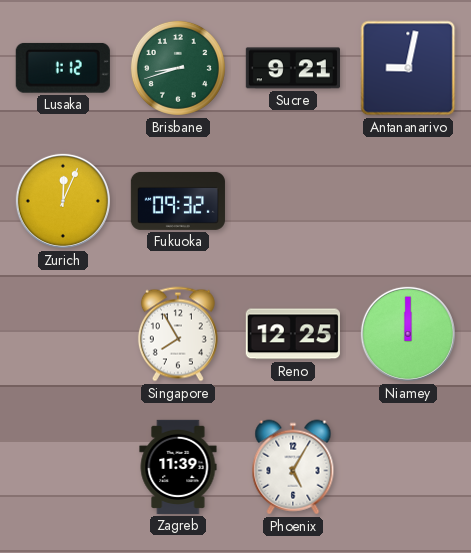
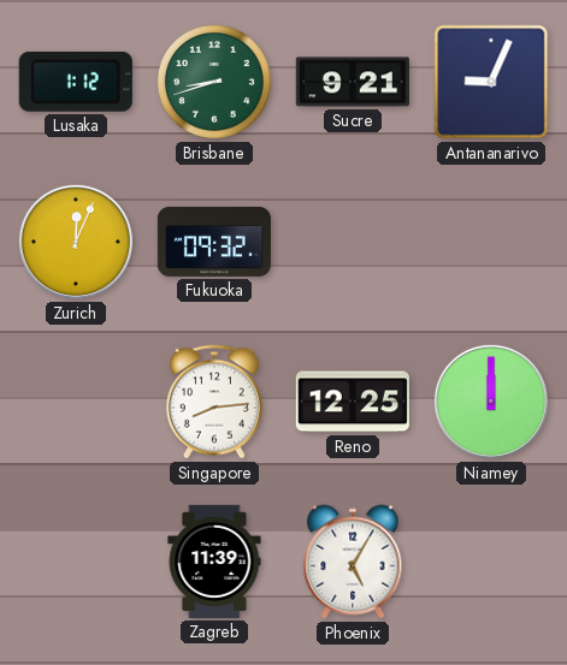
Antananarivo: 9:02 -> 9:04 (491, 82)
Singapore: 7:55 -> 8:14 (214, 402)
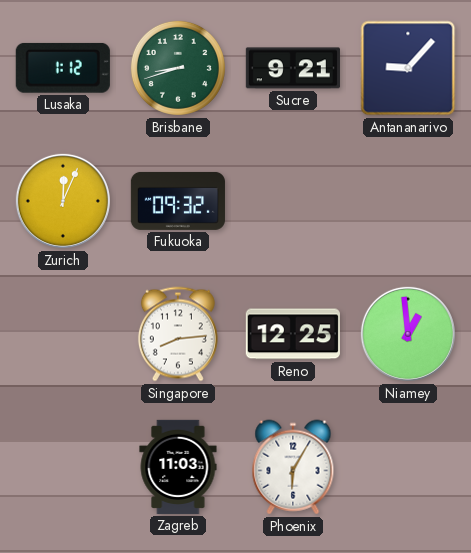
Antananarivo: 9:04 -> 9:07 (408, 68)
Niamey: 12:00 -> 12:59 (408, 334)
Zagreb: 11:39 -> 11:03 (178, 467)
Phoenix: 5:05 -> 6:05 (293, 467)
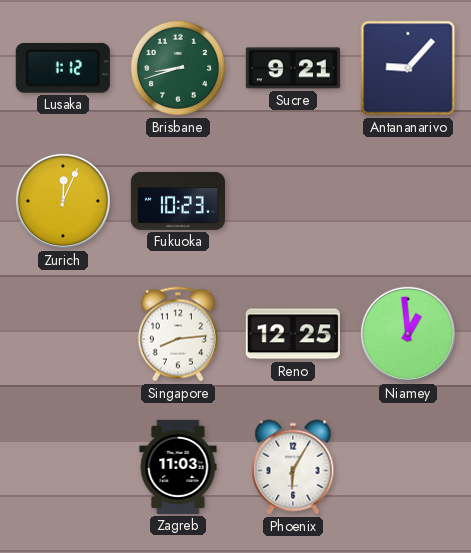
Fukuoka: 09:32 -> 10:23 (178, 201)
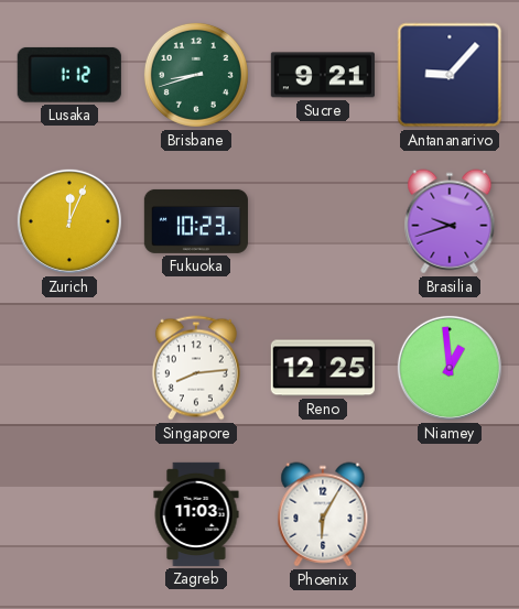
Brasilia: none -> 9:42 (450, 221)
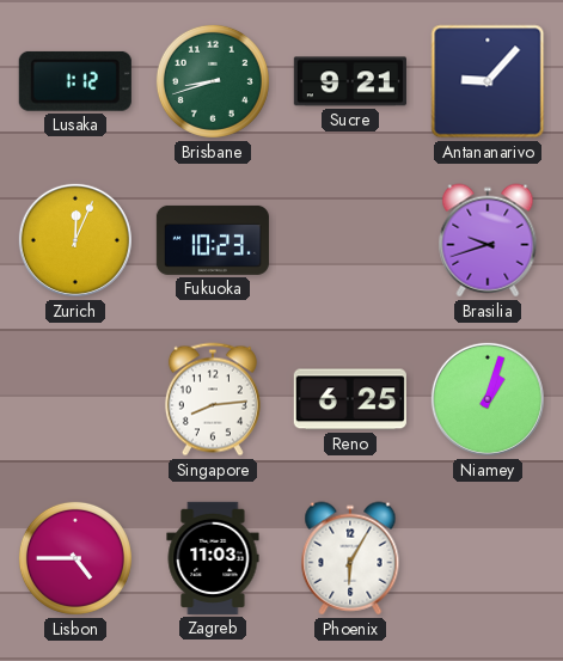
Reno: 12:25 -> 6:25 (350, 399)
Niamey: 12:59 -> 1:03 (488, 399)
Lisbon: none -> 4:45 (75, 558)
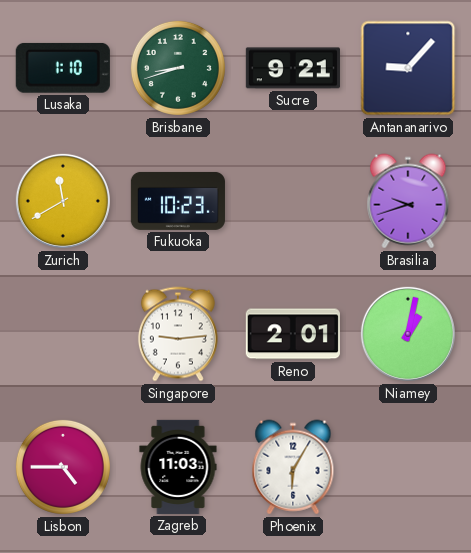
Lusaka: 1:12 -> 1:10 (63, 68)
Zurich: 12:04 -> 11:40 (63, 201)
Singapore: 8:14 -> 9:14 (178, 334)
Reno: 6:25 -> 2:01 (293, 334)
Niamey: 1:03 -> 1:02 (408, 334)
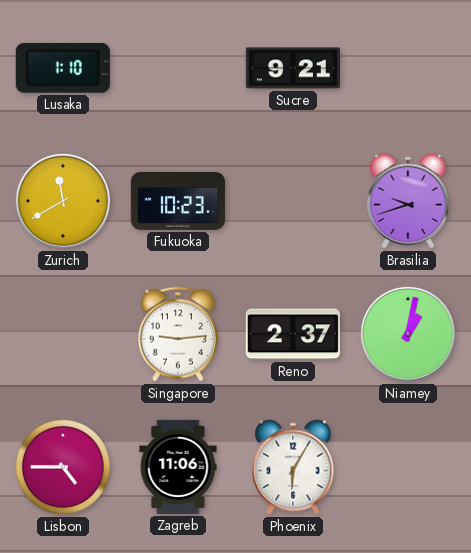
Brisbane: 8:42 -> none (178, 68)
Antananarivo: 9:07 -> none (408, 68)
Reno: 2:01 -> 2:37 (293, 334)
Zagreb: 11:03 -> 11:06 (178, 467)
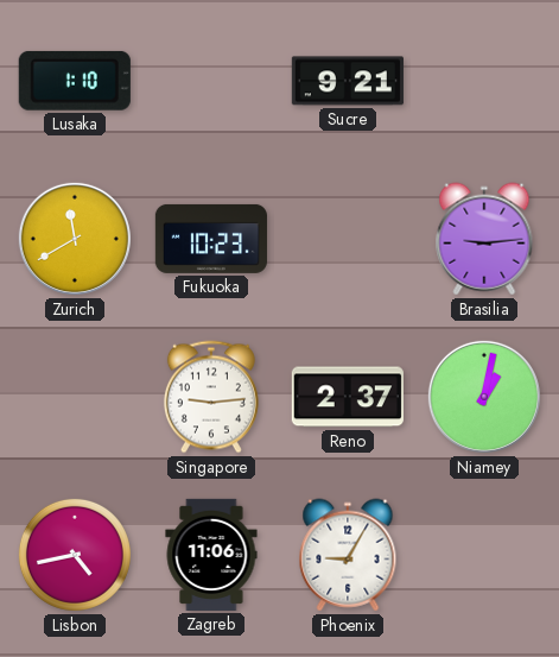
Brasilia: 9:42 -> 9:14 (484, 239)
Lisbon: 4:45 -> 4:43 (75, 555)
Phoenix: 6:05 -> 9:05 (348, 555)
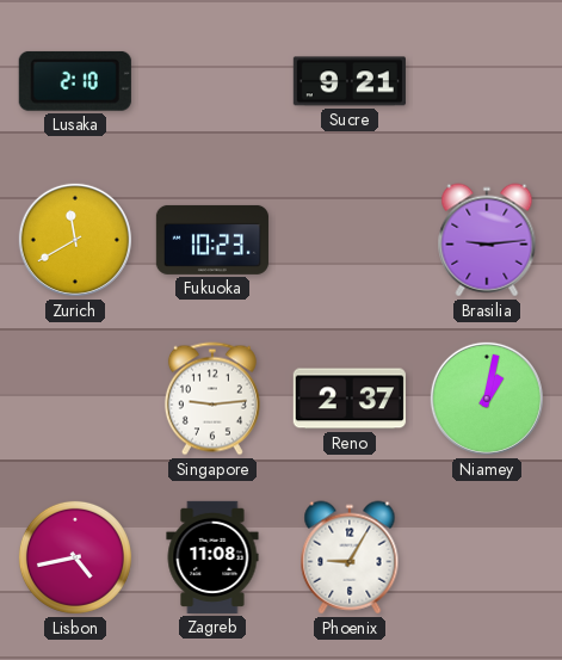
Lusaka: 1:10 -> 2:10 (75, 81)
Zagreb: 11:06 -> 11:08 (212, 557)
